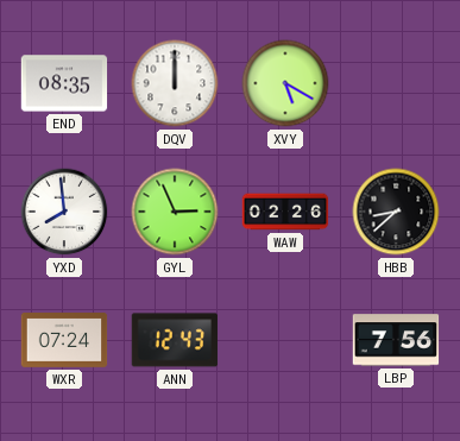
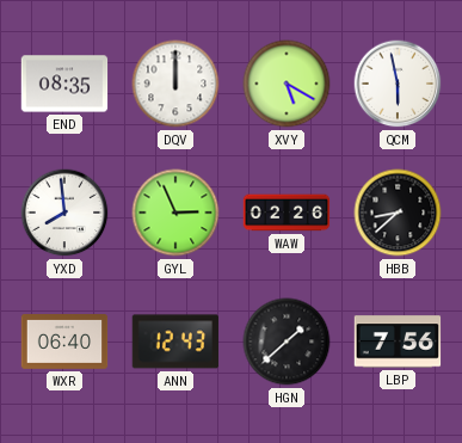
QCM: none -> 5:58 (398, 84)
WXR: 07:24 -> 06:40 (64, 342)
HGN: none -> 1:38 (287, 342)
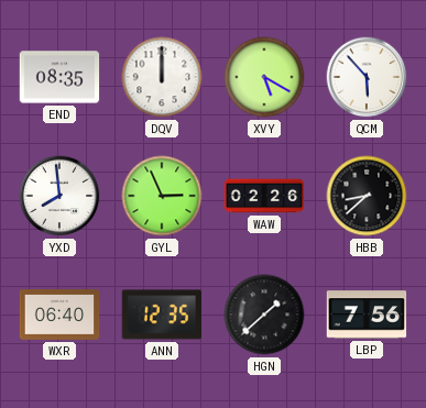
QCM: 5:58 -> 5:53 (367, 77)
ANN: 12:43 -> 12:35 (162, 315)
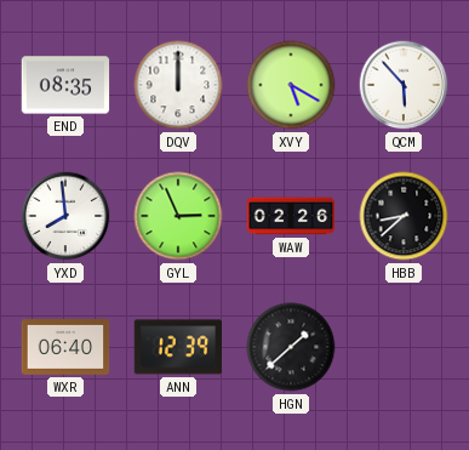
ANN: 12:35 -> 12:39 (178, 347)
LBP: 7:56 -> none (367, 315)
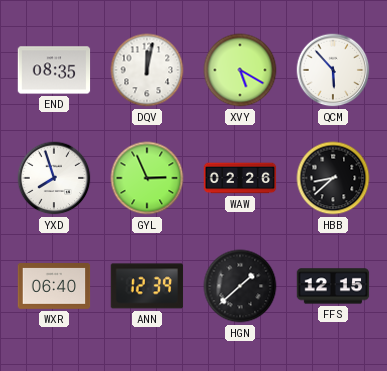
DQV: 12:00 -> 12:02 (147, 70)
YXD: 7:59 -> 7:57 (54, 178)
FFS: none -> 12:15 (333, 286)
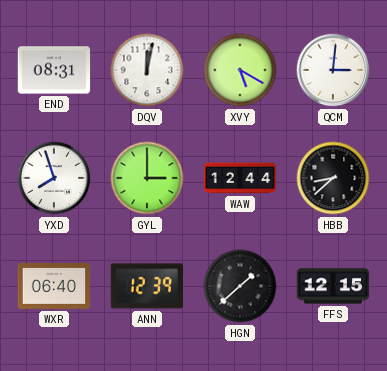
END: 08:35 -> 08:31 (54, 70)
QCM: 5:53 -> 3:01 (333, 70)
GYL: 2:56 -> 3:00 (147, 178)
WAW: 02:26 -> 12:44 (240, 178)
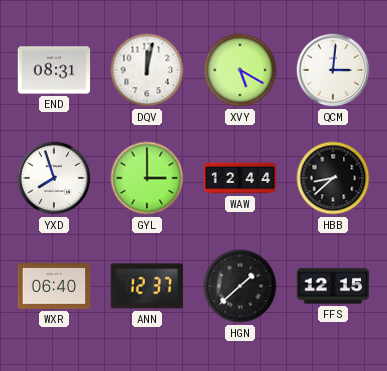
ANN: 12:39 -> 12:37 (147, 286)
